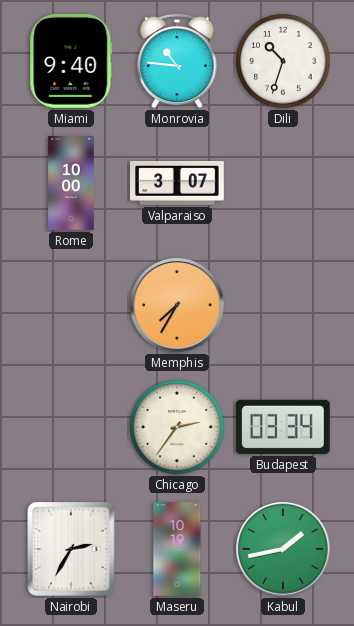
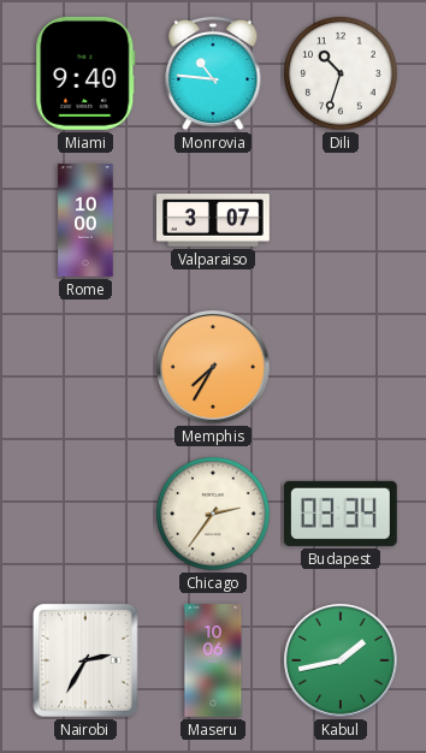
Maseru: 10:19 -> 10:06 (213, 660)
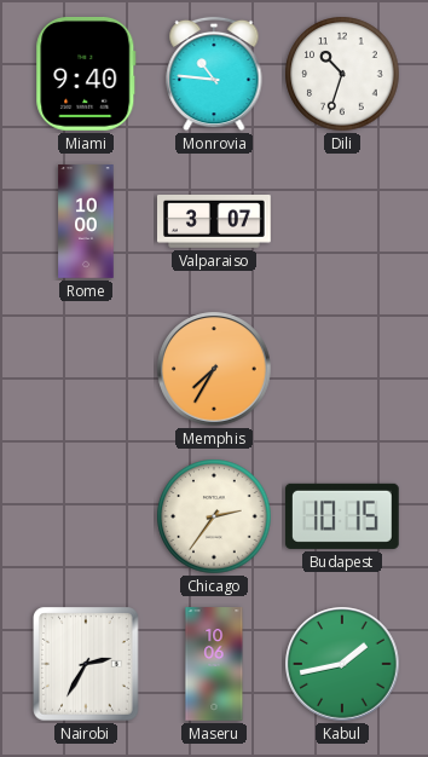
Budapest: 03:34 -> 10:15 (342, 516)
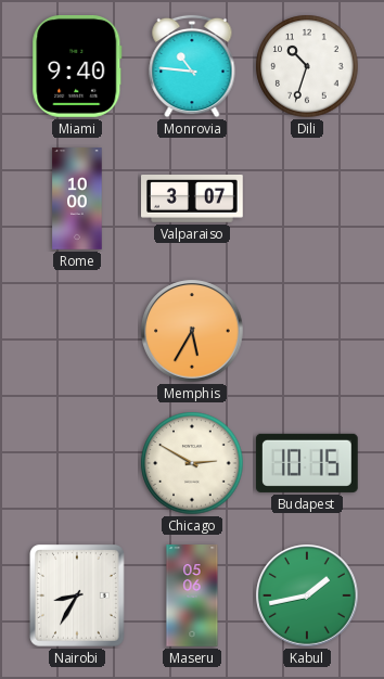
Memphis: 7:35 -> 5:35 (192, 331)
Chicago: 2:36 -> 2:50 (192, 463)
Nairobi: 2:35 -> 8:35 (78, 597)
Maseru: 10:06 -> 05:06 (192, 595)
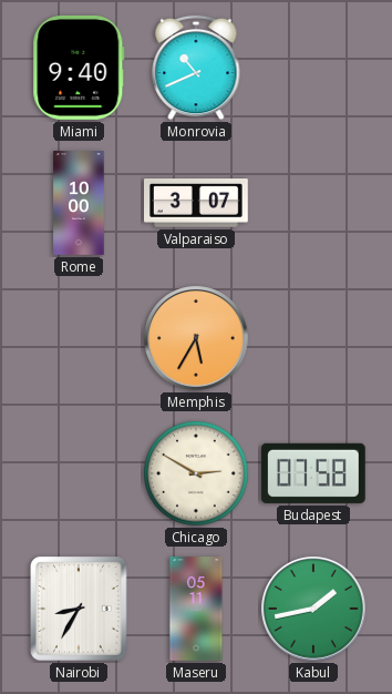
Monrovia: 10:46 -> 10:41 (196, 68)
Dili: 10:33 -> none (307, 66)
Budapest: 10:15 -> 07:58 (313, 473)
Maseru: 05:06 -> 05:11 (196, 609)
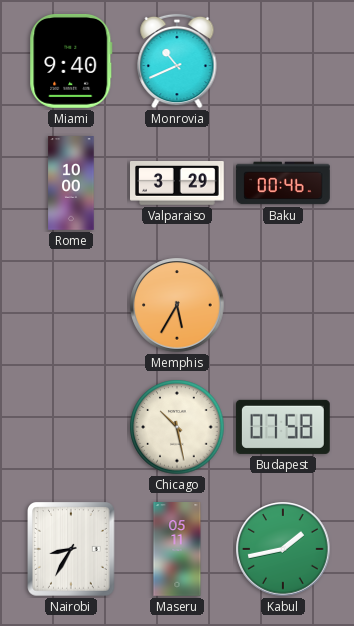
Valparaiso: 3:07 -> 3:29 (178, 184)
Baku: none -> 00:46 (283, 183)
Chicago: 2:50 -> 10:28 (177, 427)
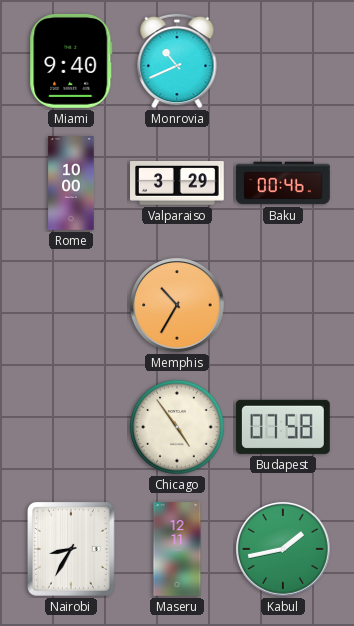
Memphis: 5:35 -> 10:35 (177, 305)
Chicago: 10:28 -> 4:54 (177, 427)
Maseru: 05:11 -> 12:11 (177, 549)
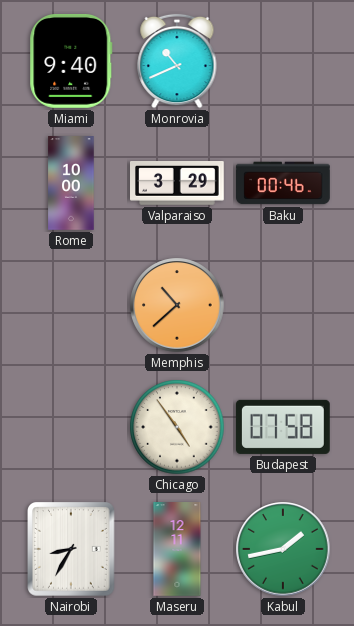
Memphis: 10:35 -> 10:38 (177, 305)
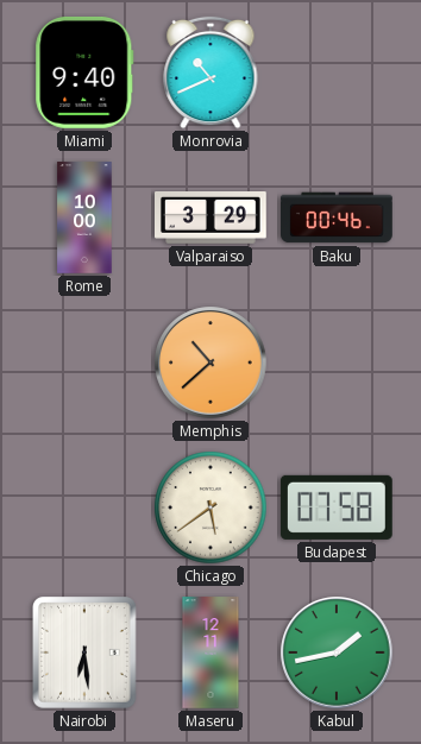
Chicago: 4:54 -> 5:39 (211, 507)
Nairobi: 8:35 -> 6:29 (86, 654)
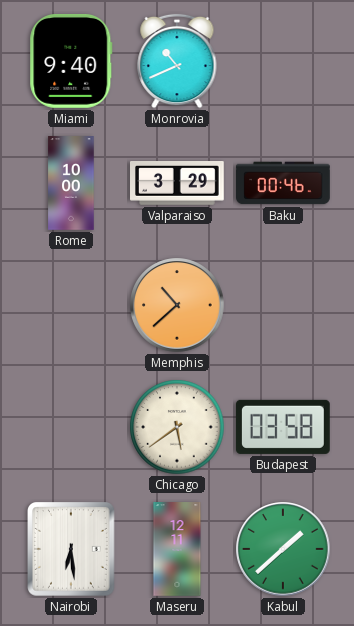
Budapest: 07:58 -> 03:58 (283, 427)
Kabul: 1:43 -> 1:38 (283, 549)
